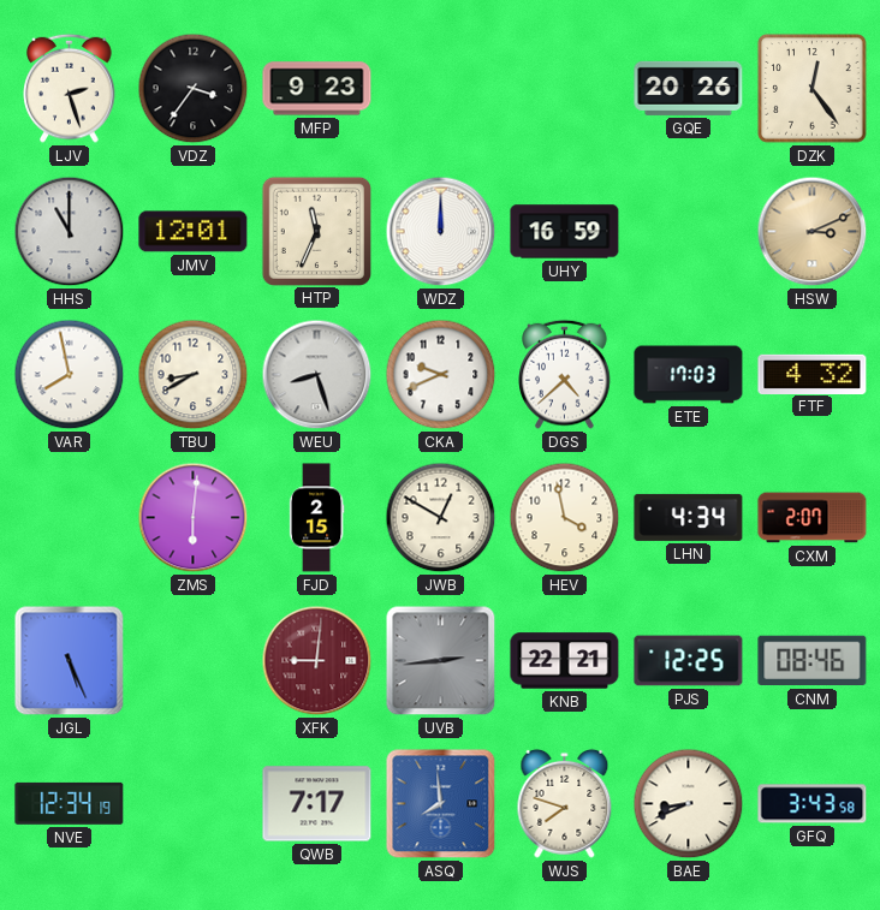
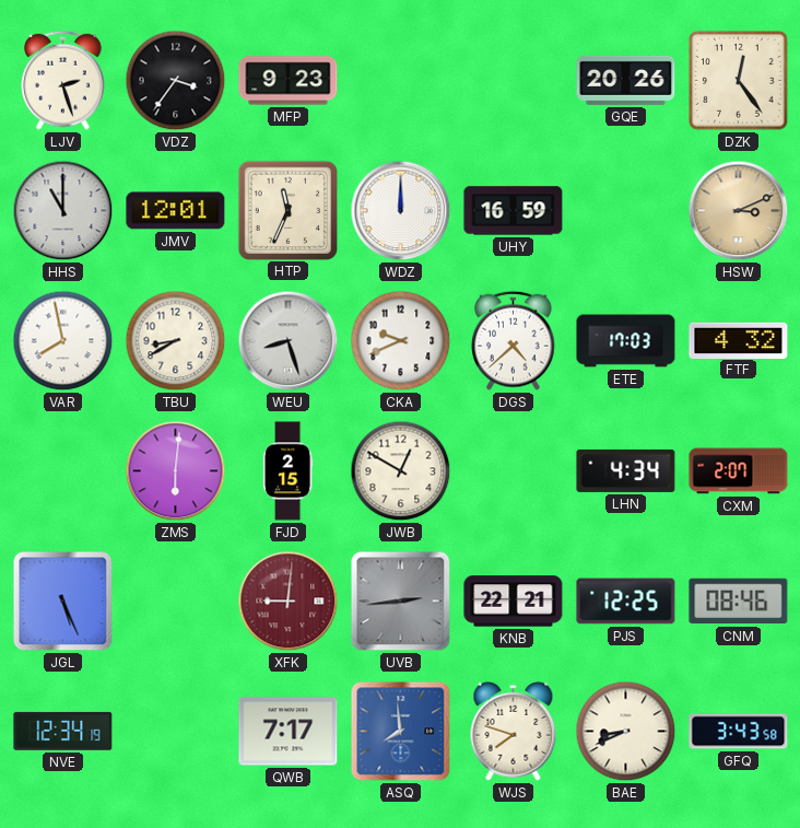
HEV: 3:58 -> none (565, 518)
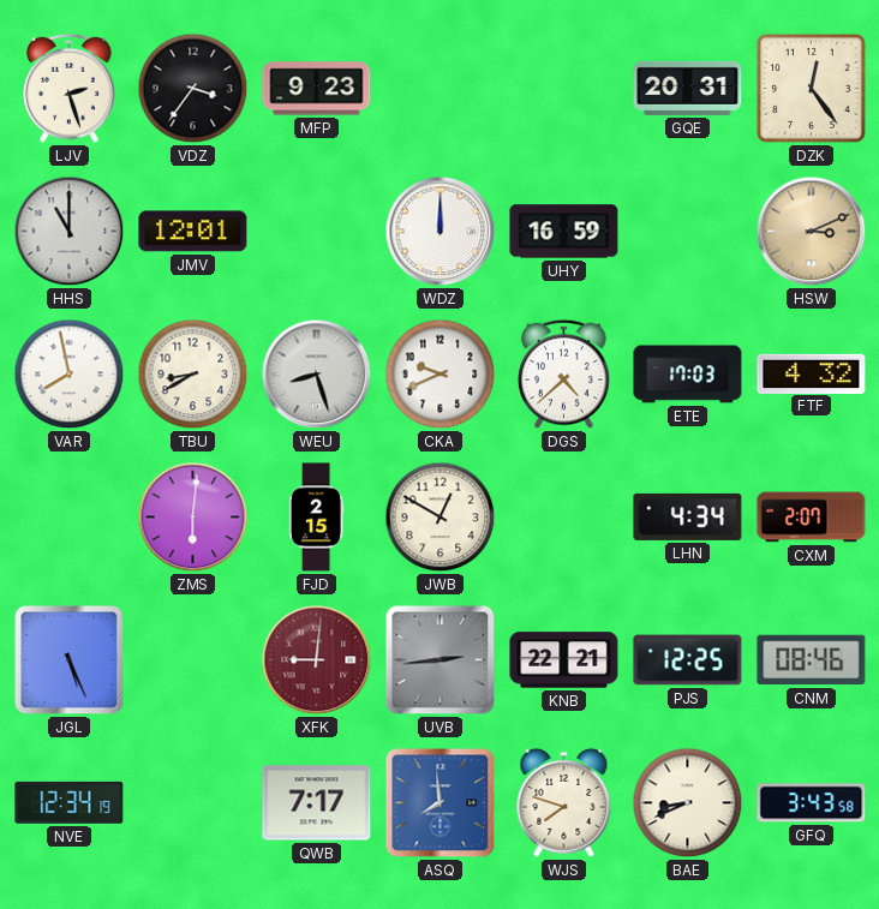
GQE: 20:26 -> 20:31 (688, 88)
HTP: 11:34 -> none (287, 210)
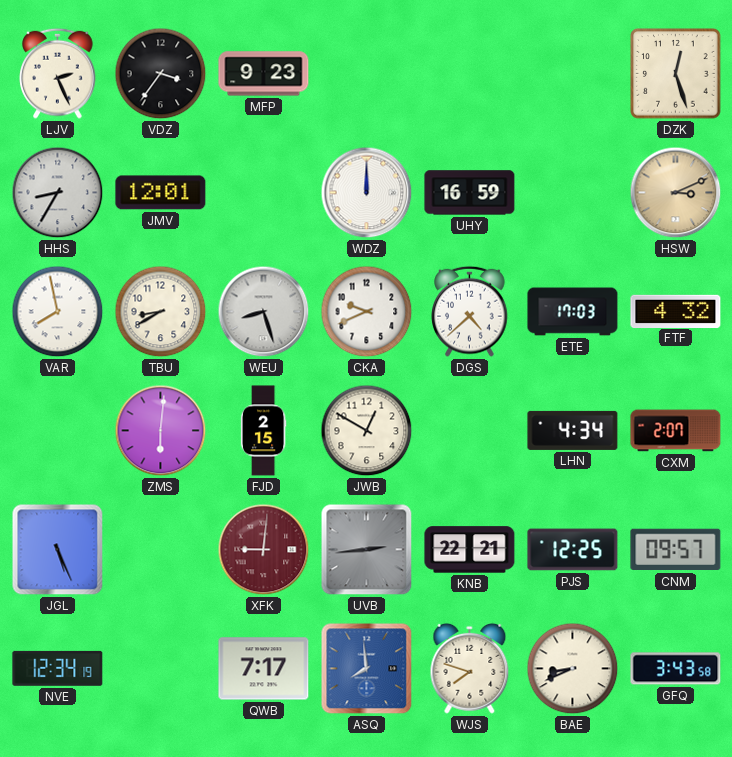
LJV: 2:27 -> 2:26 (58, 73)
GQE: 20:31 -> none (688, 88)
DZK: 12:24 -> 12:27 (676, 74)
HHS: 11:00 -> 8:35 (58, 193)
CNM: 08:46 -> 09:57 (676, 550)
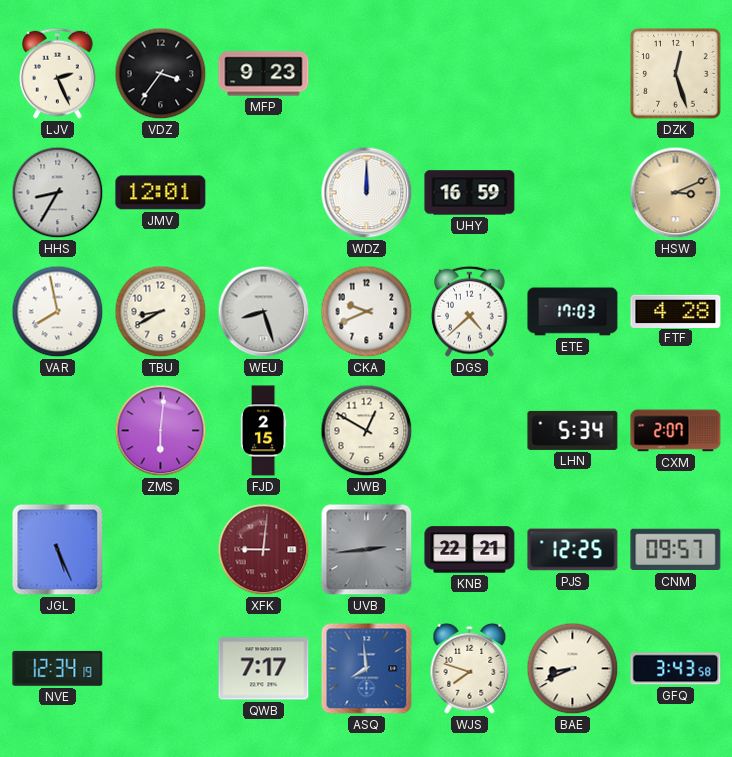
FTF: 4:32 -> 4:28 (676, 311)
LHN: 4:34 -> 5:34 (573, 430)
